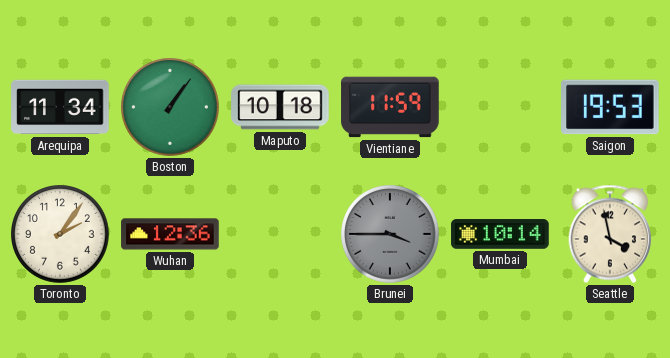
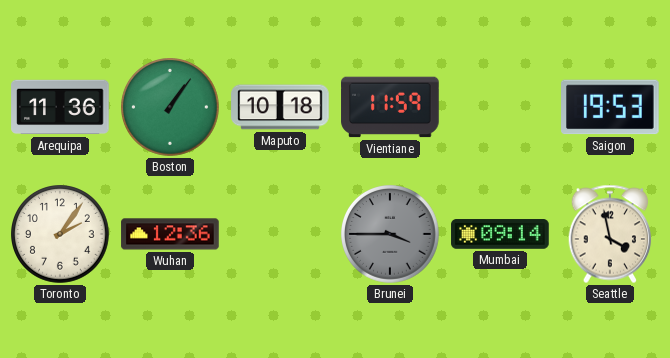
Arequipa: 11:34 -> 11:36 (60, 107)
Mumbai: 10:14 -> 09:14 (500, 234)
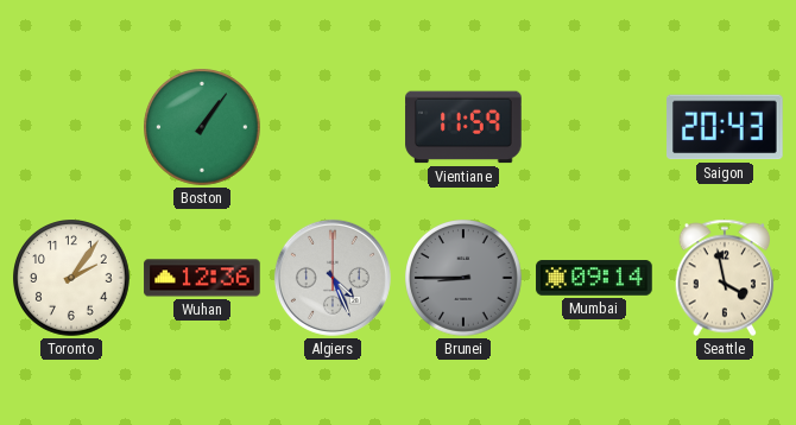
Arequipa: 11:36 -> none (60, 107)
Maputo: 10:18 -> none (280, 107)
Saigon: 19:53 -> 20:43 (725, 127)
Algiers: none -> 4:26 (333, 278)
Brunei: 3:45 -> 8:45 (465, 279)
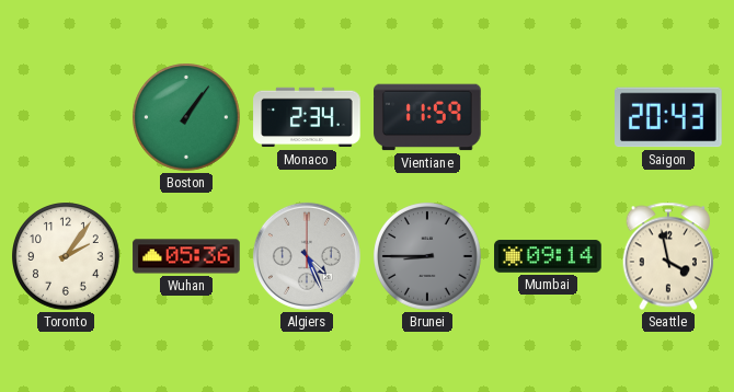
Monaco: none -> 2:34 (307, 117)
Wuhan: 12:36 -> 05:36 (186, 256)
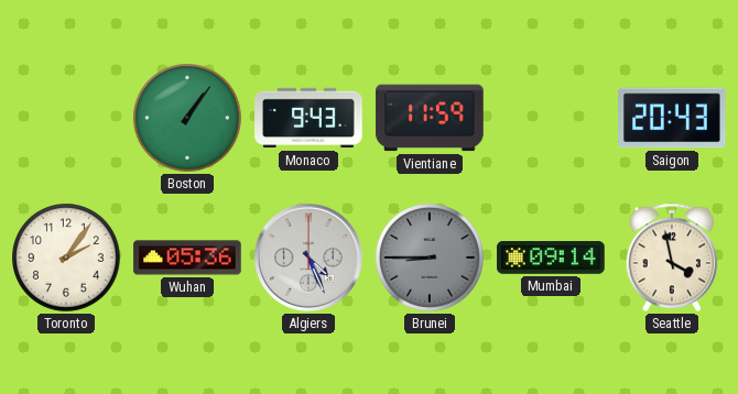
Monaco: 2:34 -> 9:43 (308, 118)
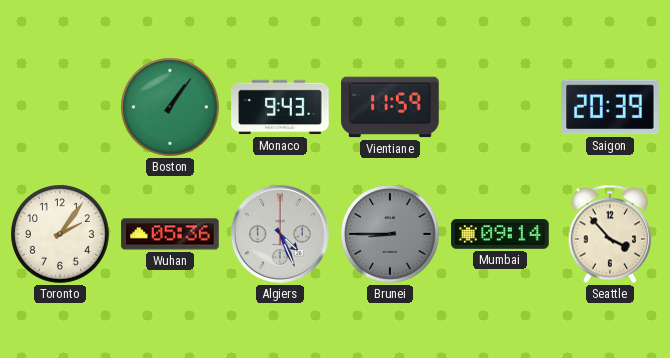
Saigon: 20:43 -> 20:39 (610, 107)
Seattle: 3:58 -> 3:53 (610, 234)
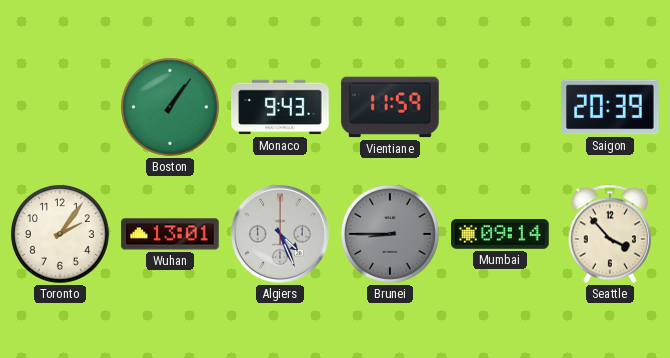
Wuhan: 05:36 -> 13:01 (170, 234)
